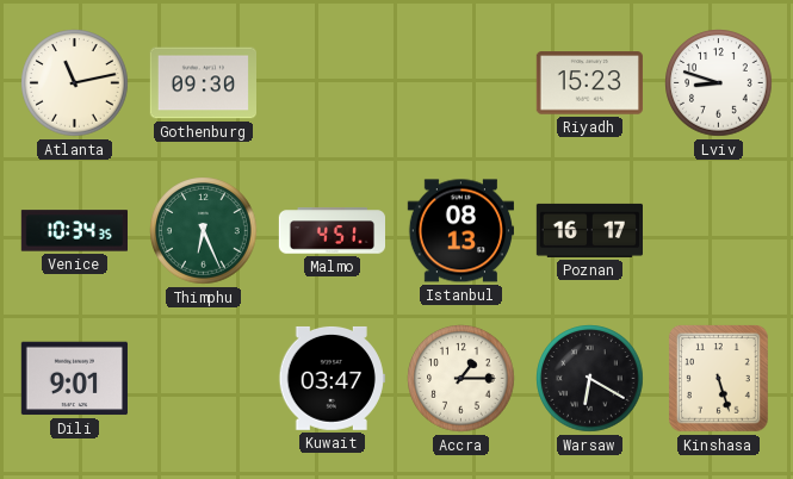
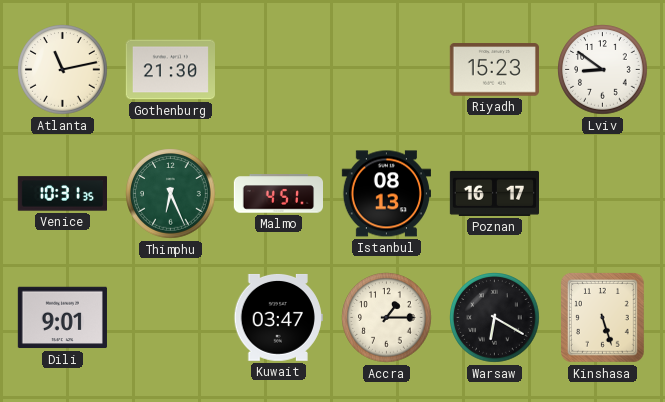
Gothenburg: 09:30 -> 21:30 (170, 70)
Lviv: 8:48 -> 8:51 (603, 70)
Venice: 10:34 -> 10:31 (62, 194)
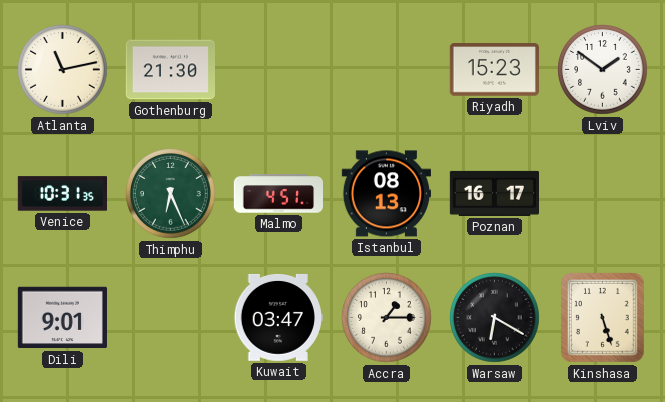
Lviv: 8:51 -> 1:51 (603, 70)
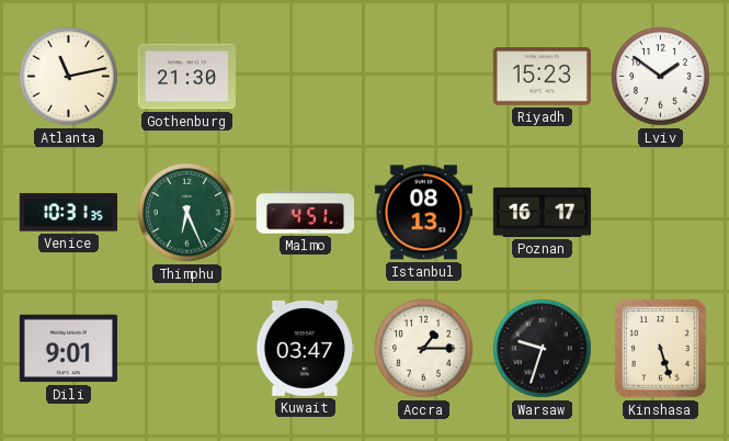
Warsaw: 6:20 -> 9:33 (543, 349)
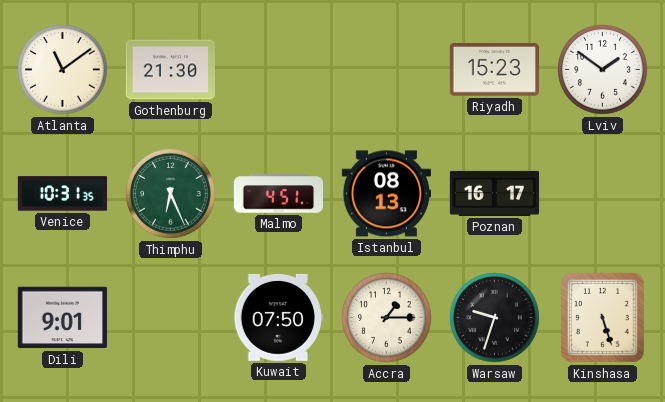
Atlanta: 11:13 -> 11:09 (63, 70)
Kuwait: 03:47 -> 07:50 (278, 317)
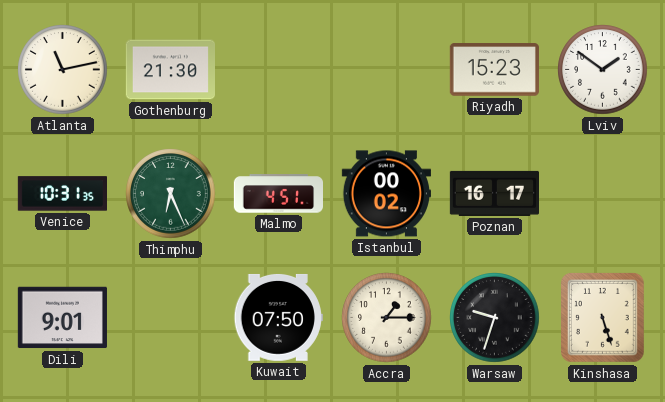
Atlanta: 11:09 -> 11:13 (63, 70)
Istanbul: 08:13 -> 00:02 (386, 194)
